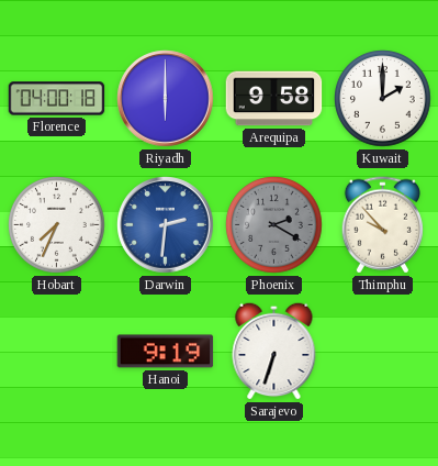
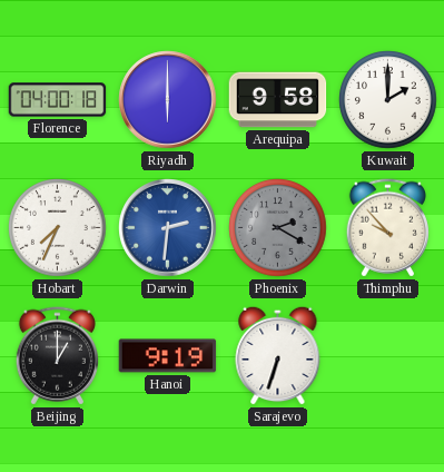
Beijing: none -> 1:00 (57, 356)
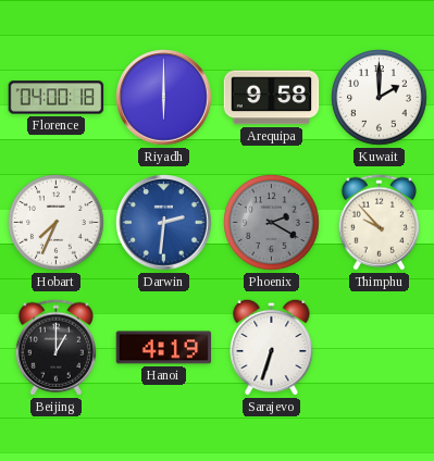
Hanoi: 9:19 -> 4:19 (164, 348)
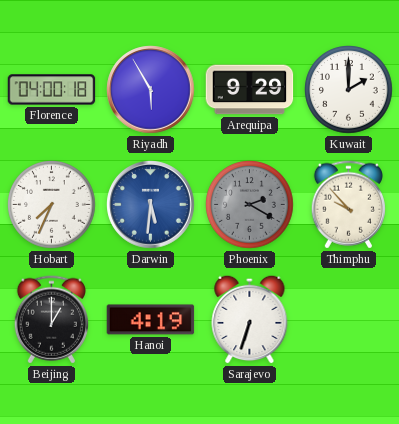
Riyadh: 6:00 -> 5:55 (151, 90)
Arequipa: 9:58 -> 9:29 (250, 90)
Darwin: 2:31 -> 5:31 (151, 205)
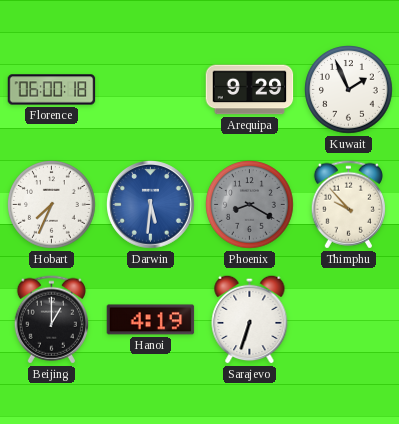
Florence: 04:00 -> 06:00 (52, 90)
Riyadh: 5:55 -> none (151, 90)
Kuwait: 2:00 -> 1:56 (349, 90)
Phoenix: 2:20 -> 8:20 (250, 205)
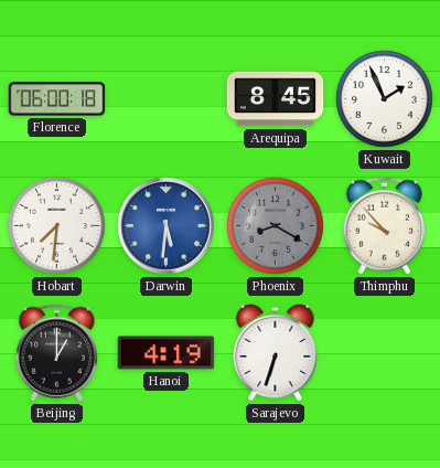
Arequipa: 9:29 -> 8:45 (276, 99)
Hobart: 7:34 -> 7:31 (57, 226)
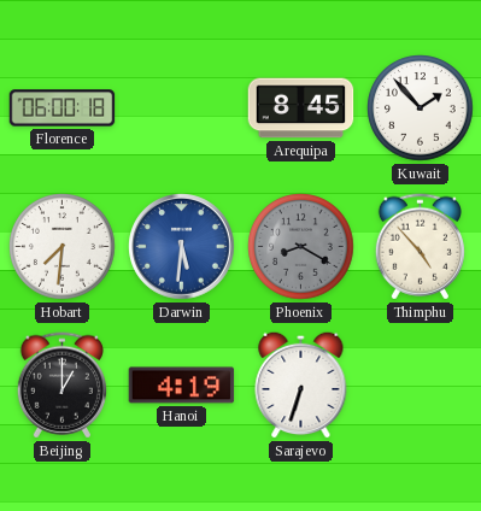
Kuwait: 1:56 -> 1:53 (421, 108)
Thimphu: 9:53 -> 4:53 (420, 247)
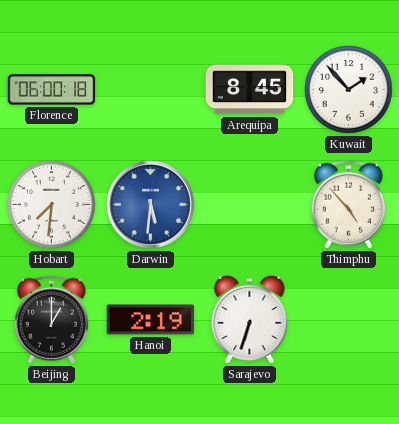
Phoenix: 8:20 -> none (301, 247)
Hanoi: 4:19 -> 2:19 (151, 320)
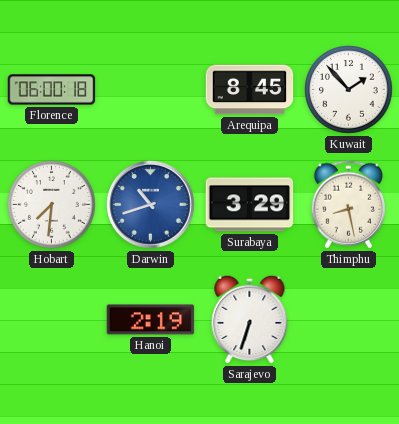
Darwin: 5:31 -> 10:42 (151, 205)
Surabaya: none -> 3:29 (250, 205)
Thimphu: 4:53 -> 8:28 (348, 205)
Beijing: 1:00 -> none (51, 320)
